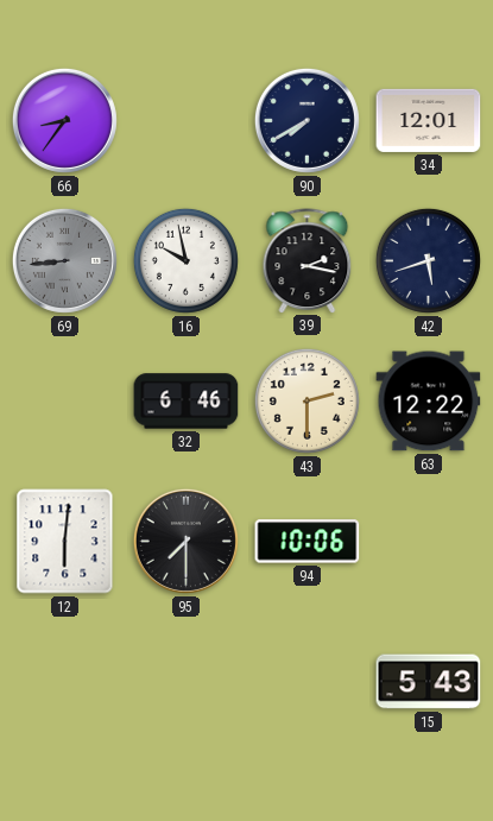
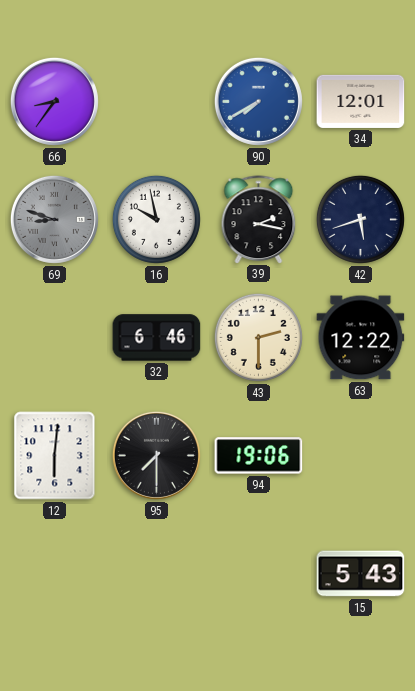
90 dial: navy -> blue (258, 101)
69: 8:44 -> 8:48 (54, 219)
94: 10:06 -> 19:06 (259, 456)
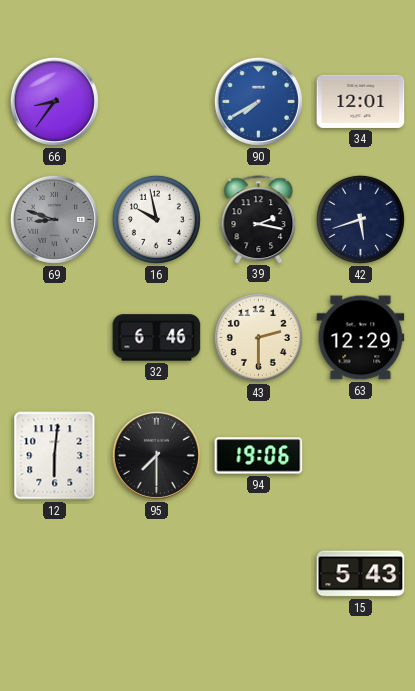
63: 12:22 -> 12:29 (361, 338)
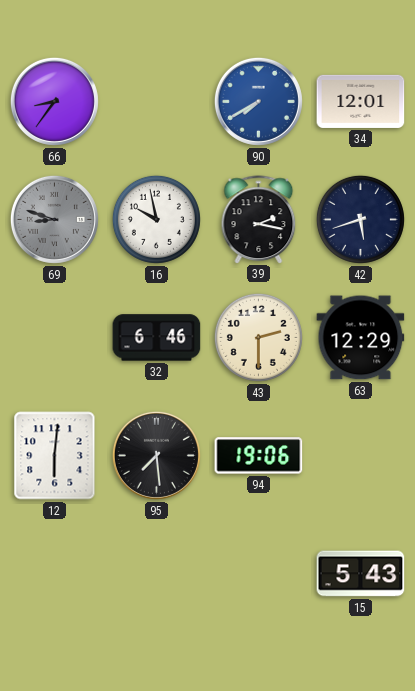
95: 7:30 -> 7:29 (156, 455)
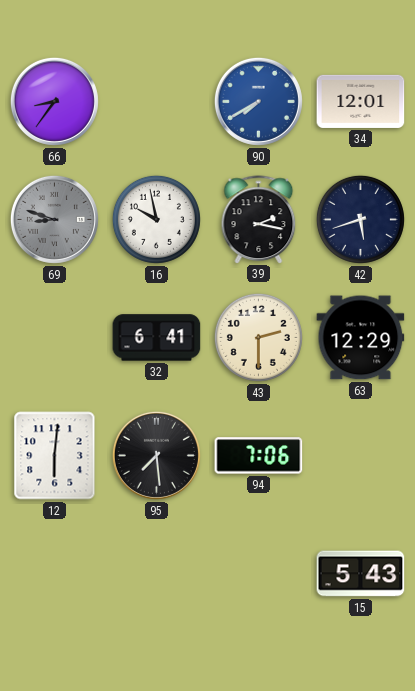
32: 6:46 -> 6:41 (157, 338)
94: 19:06 -> 7:06 (259, 456)
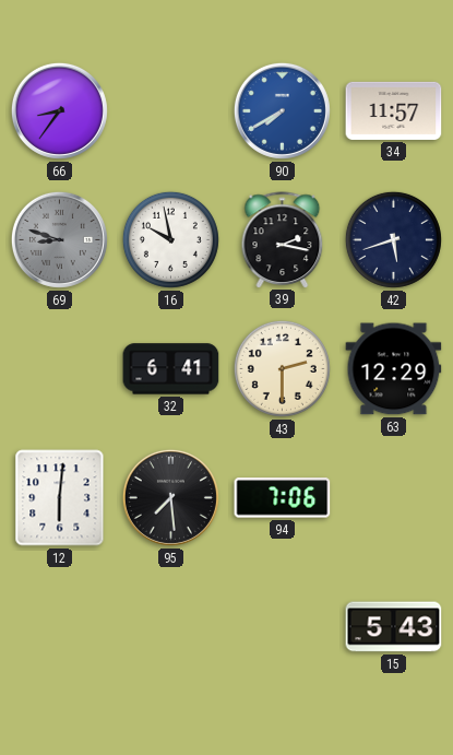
34: 12:01 -> 11:57 (394, 110)
